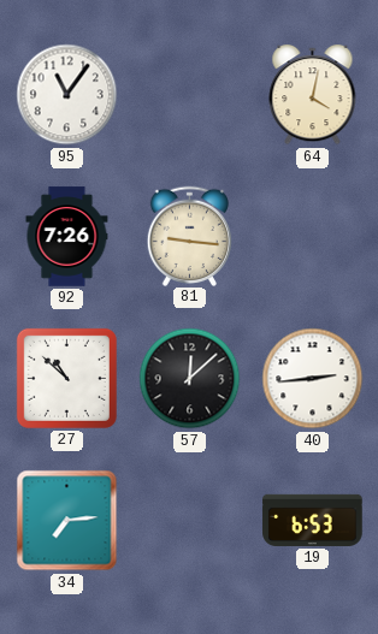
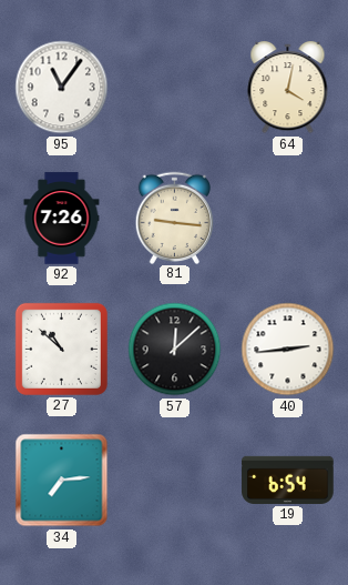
19: 6:53 -> 6:54 (288, 480)
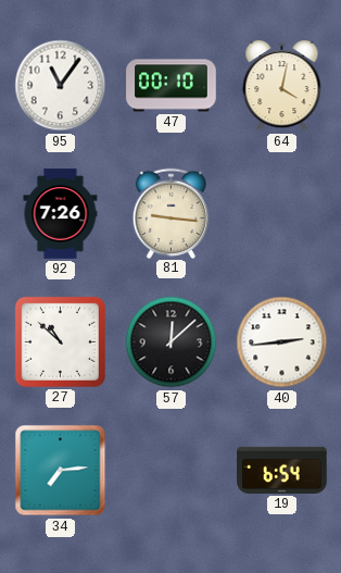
47: none -> 00:10 (172, 86)
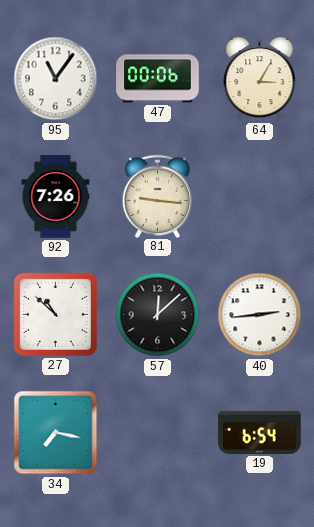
47: 00:10 -> 00:06 (158, 79)
64: 4:02 -> 3:05 (260, 80)
34: 7:14 -> 7:17 (56, 433)
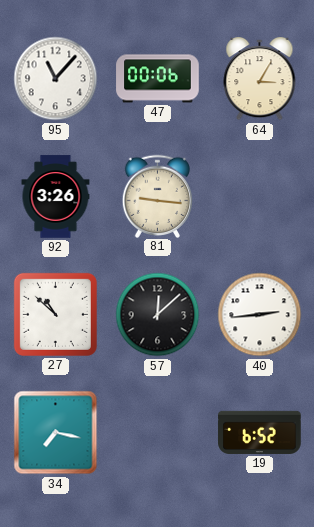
95: 11:06 -> 11:07 (56, 79)
92: 7:26 -> 3:26 (56, 197)
19: 6:54 -> 6:52 (260, 432)
